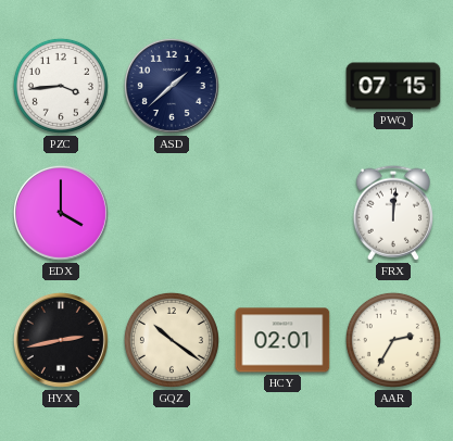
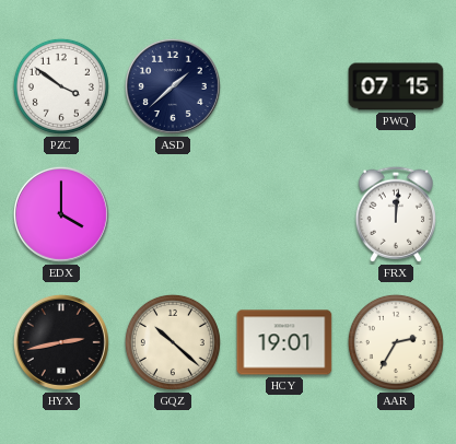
PZC: 3:44 -> 3:51 (61, 86)
GQZ: 10:21 -> 10:22 (173, 342)
HCY: 02:01 -> 19:01 (284, 342)
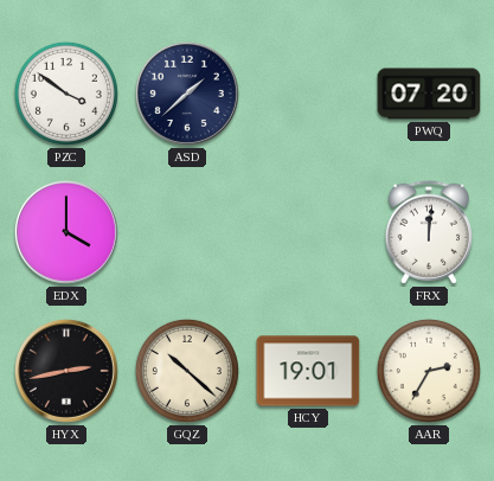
PWQ: 07:15 -> 07:20 (429, 94)
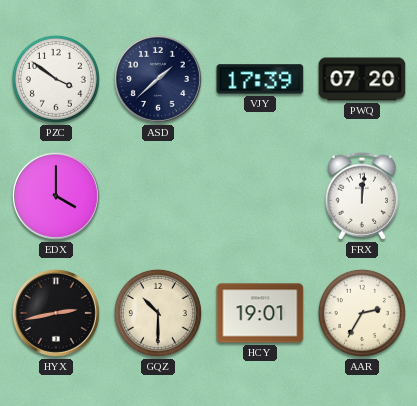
VJY: none -> 17:39 (260, 79)
GQZ: 10:22 -> 10:30 (158, 313)
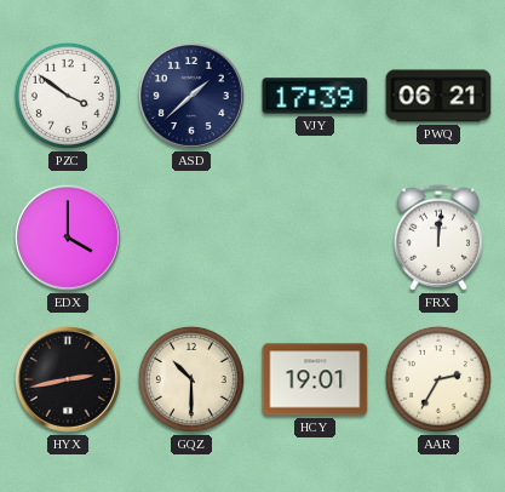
PWQ: 07:20 -> 06:21 (438, 96)
